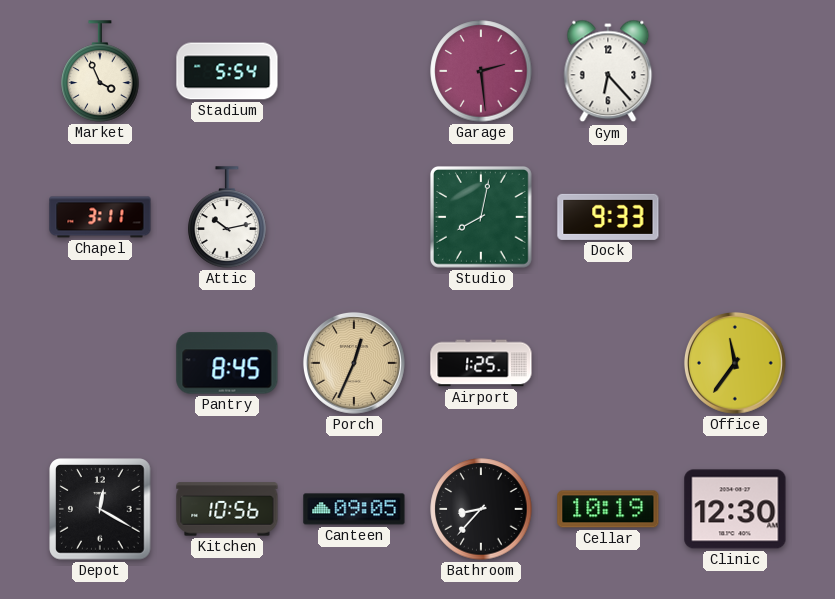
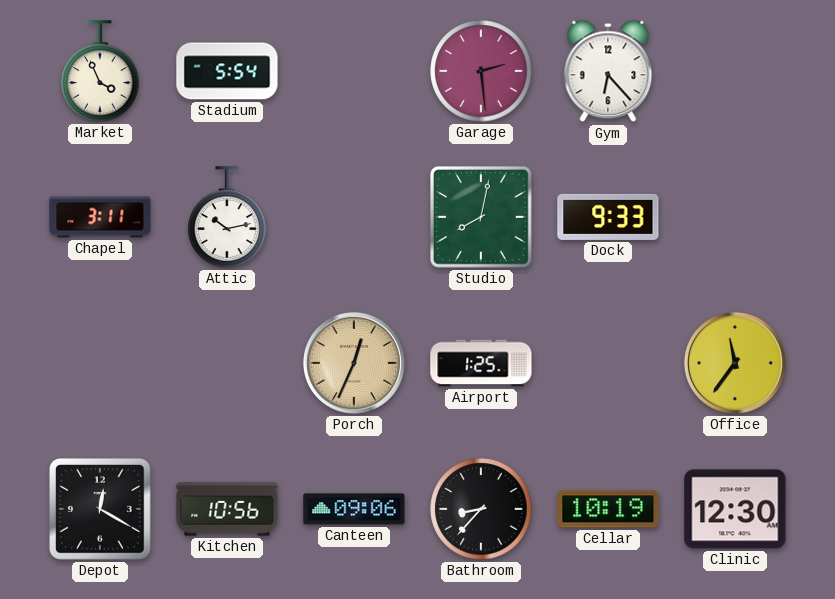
Pantry: 8:45 -> none (227, 363)
Canteen: 09:05 -> 09:06 (354, 509)
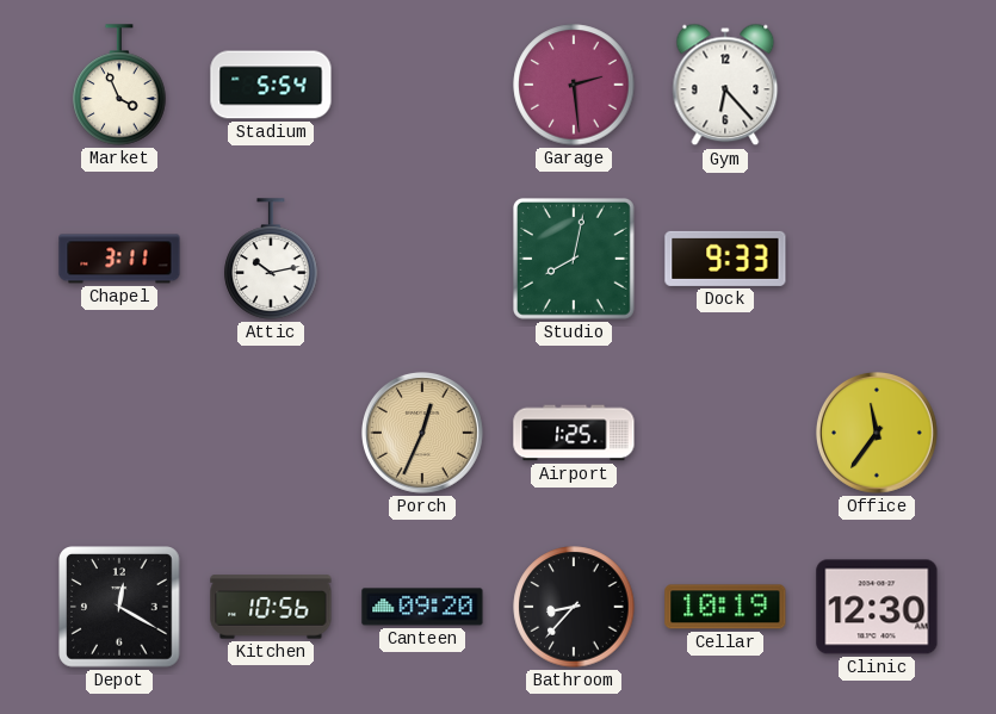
Canteen: 09:06 -> 09:20 (422, 607)
